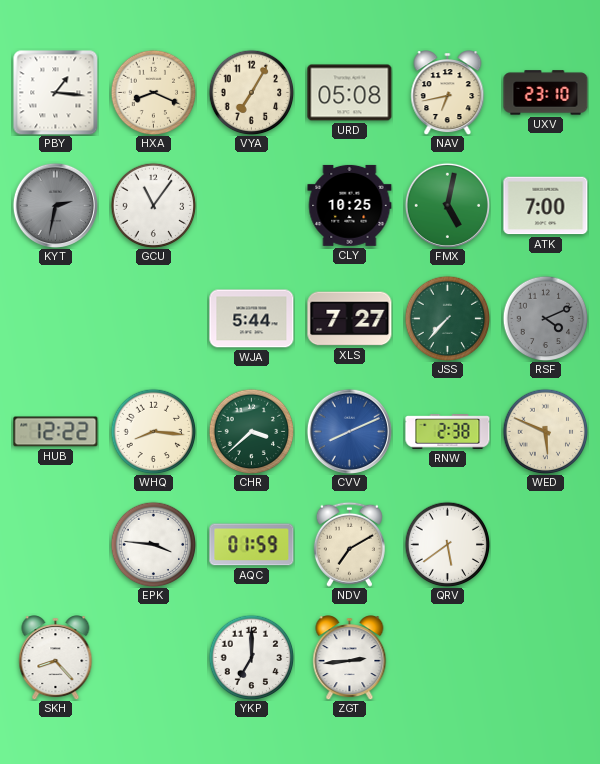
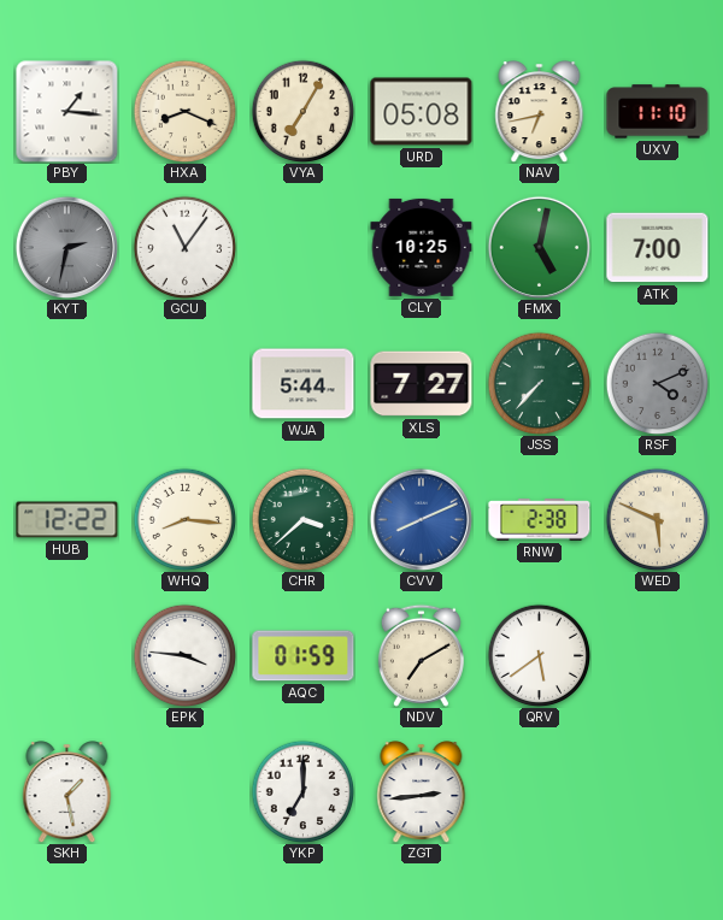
UXV: 23:10 -> 11:10 (658, 112)
SKH: 8:23 -> 1:28 (67, 792)
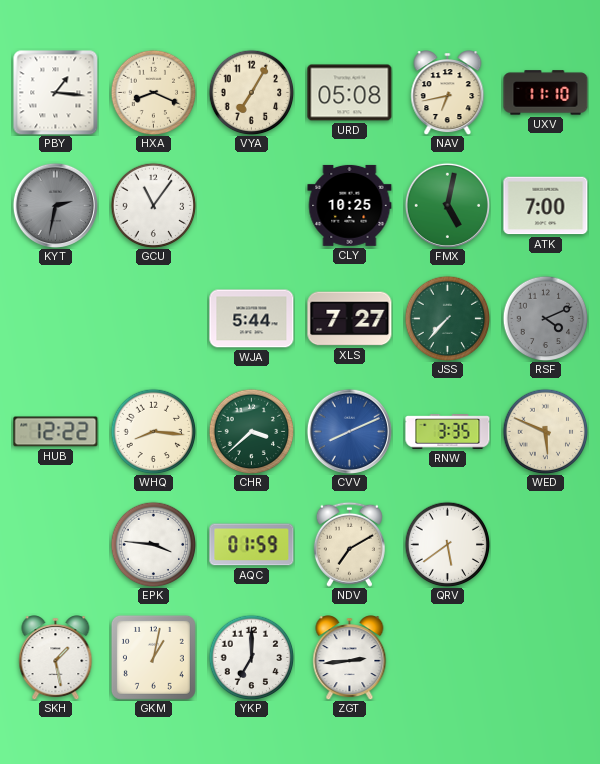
RNW: 2:38 -> 3:35 (448, 432)
GKM: none -> 1:02 (153, 657)
